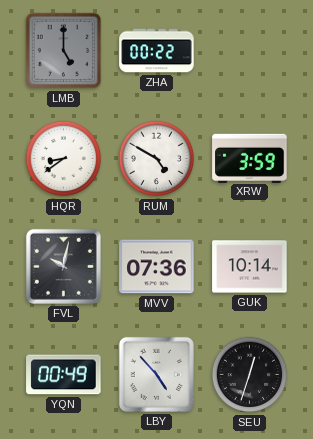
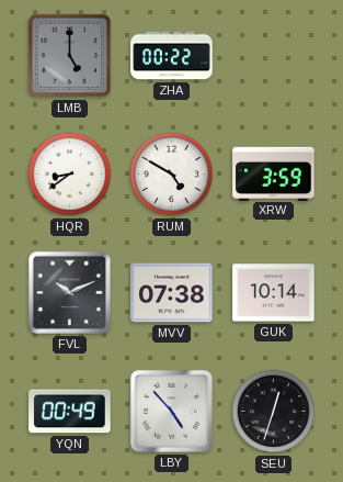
FVL: 10:02 -> 10:11 (69, 292)
MVV: 07:36 -> 07:38 (172, 293)
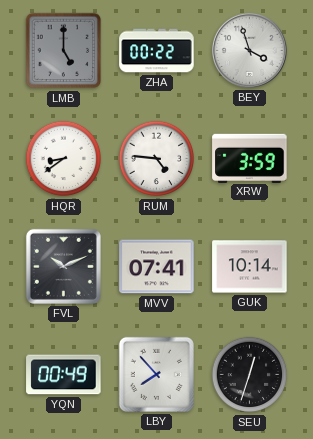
BEY: none -> 3:57 (249, 50)
RUM: 4:50 -> 4:46 (157, 159)
MVV: 07:38 -> 07:41 (157, 267)
LBY: 4:53 -> 7:53 (156, 374)
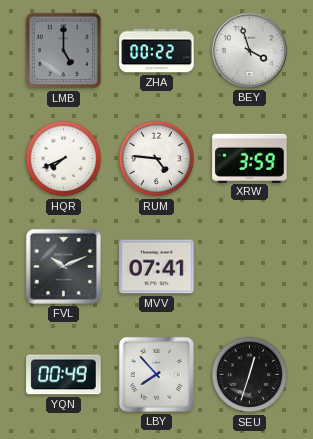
HQR: 8:39 -> 7:41 (64, 159)
GUK: 10:14 -> none (250, 267)
